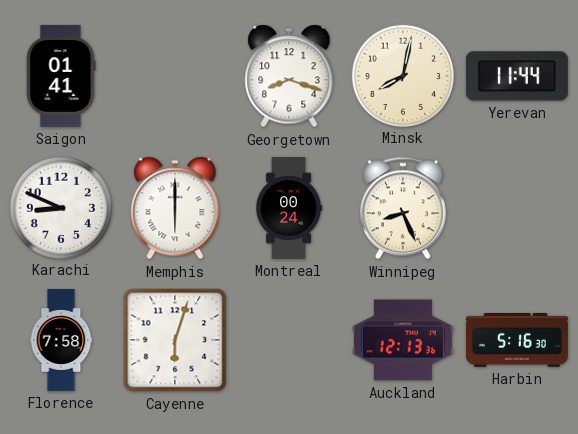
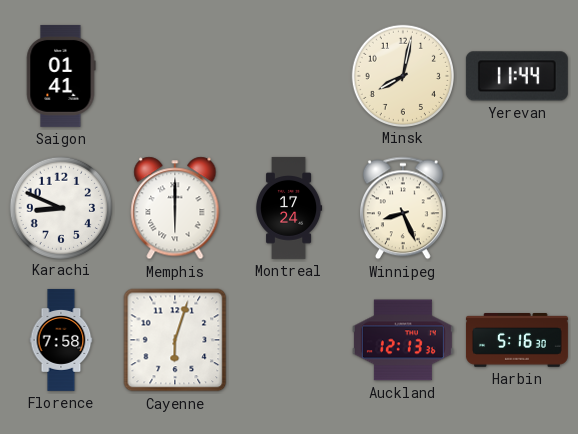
Georgetown: 8:18 -> none (289, 76)
Montreal: 00:24 -> 17:24 (290, 208)
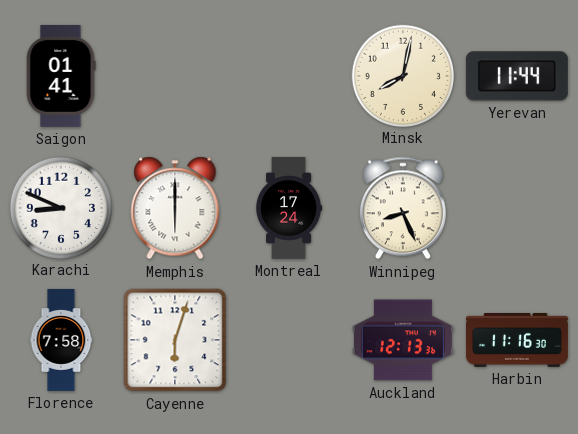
Harbin: 5:16 -> 11:16 (517, 341)
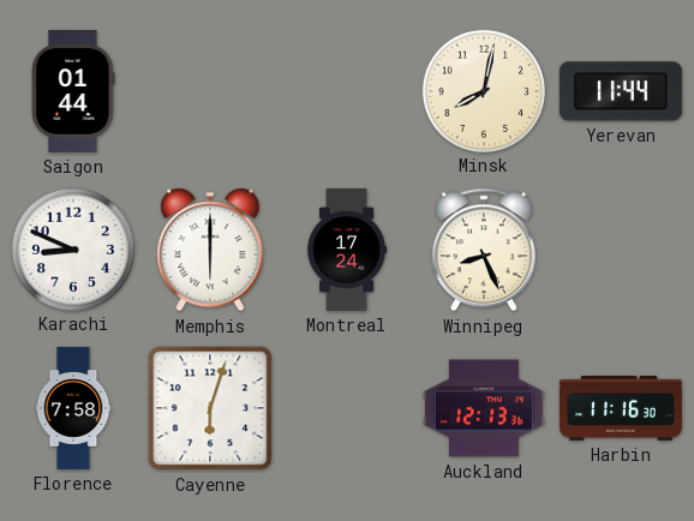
Saigon: 01:41 -> 01:44 (73, 91)
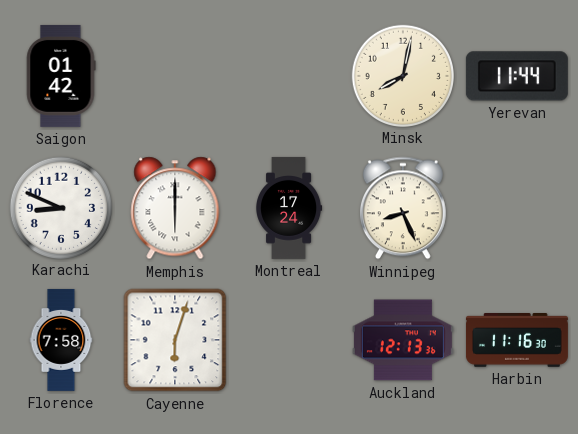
Saigon: 01:44 -> 01:42 (61, 76)
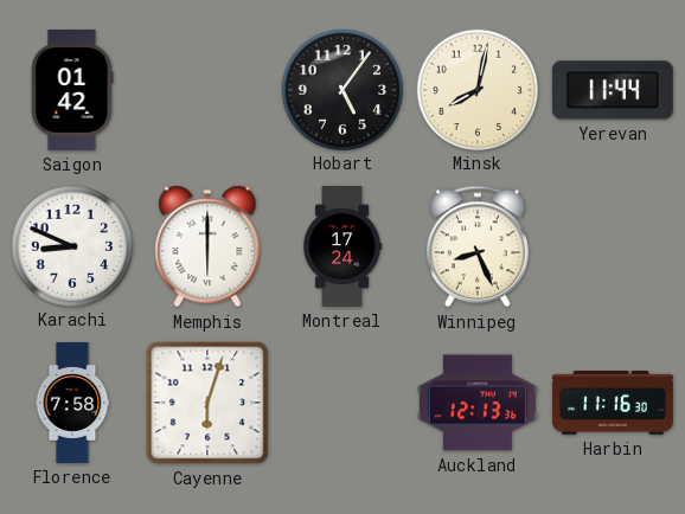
Hobart: none -> 5:06 (341, 89)
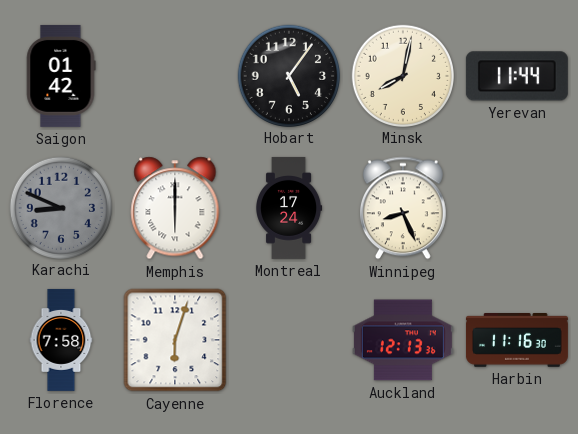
Karachi dial: white -> grey (60, 207)
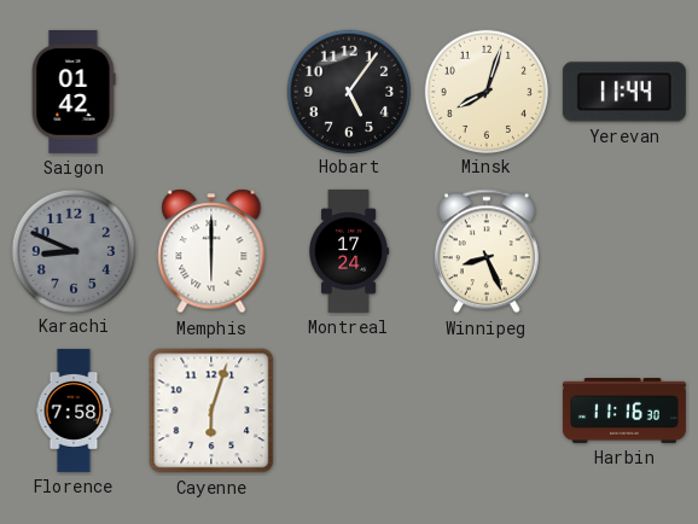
Minsk: 8:02 -> 8:03 (485, 91)
Auckland: 12:13 -> none (403, 340)
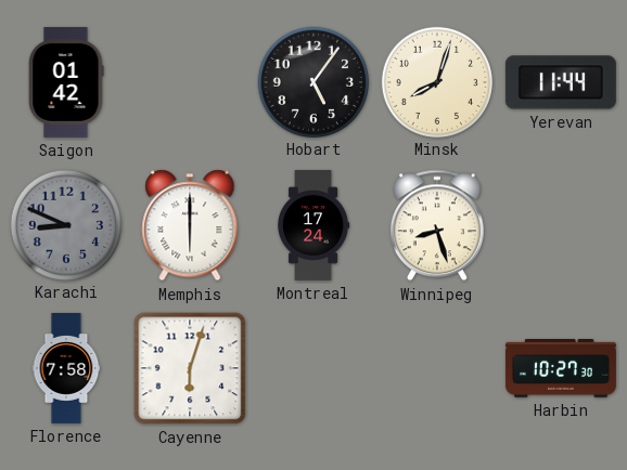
Winnipeg: 8:26 -> 8:27 (437, 225)
Harbin: 11:16 -> 10:27 (561, 369)
